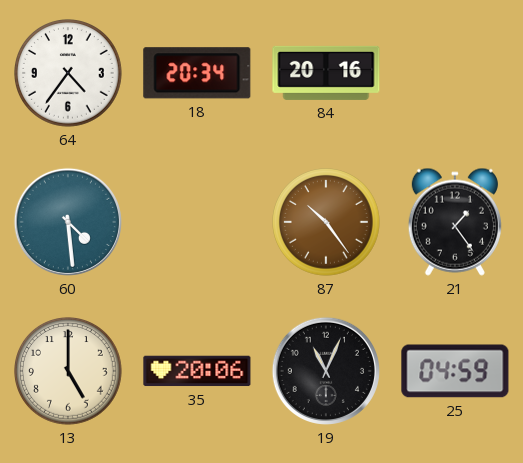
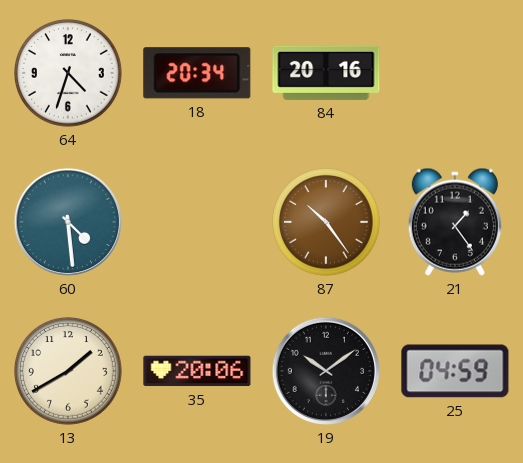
64: 4:36 -> 4:33 (69, 74)
13: 5:00 -> 1:40 (69, 372)
19: 11:04 -> 10:09 (326, 371)
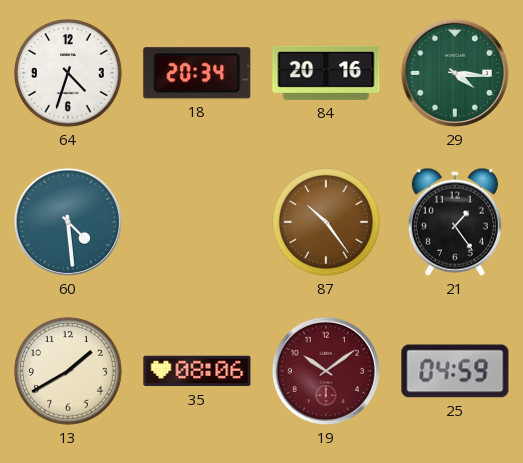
29: none -> 4:16 (455, 73)
35: 20:06 -> 08:06 (197, 371)
19 dial: black -> burgundy (326, 371)
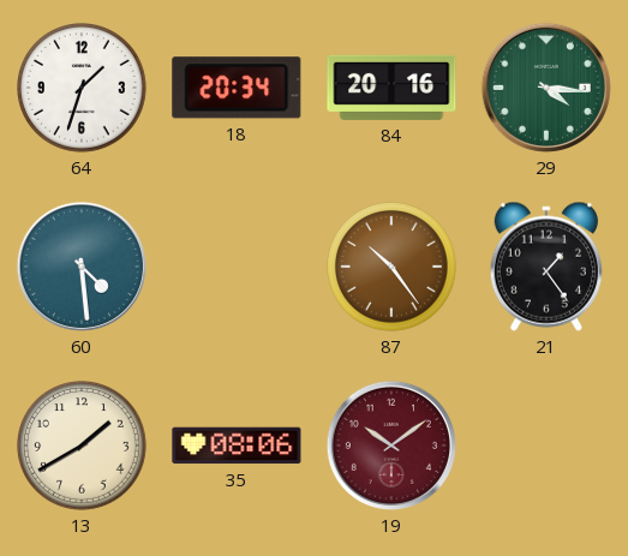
64: 4:33 -> 1:33 (83, 89)
25: 04:59 -> none (455, 371)
